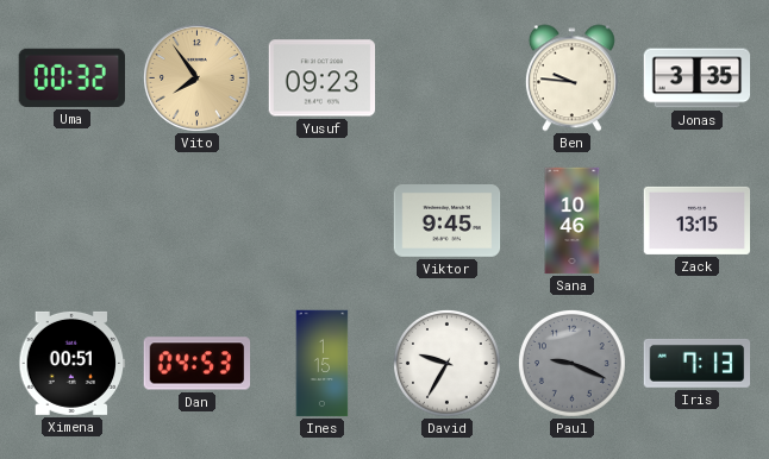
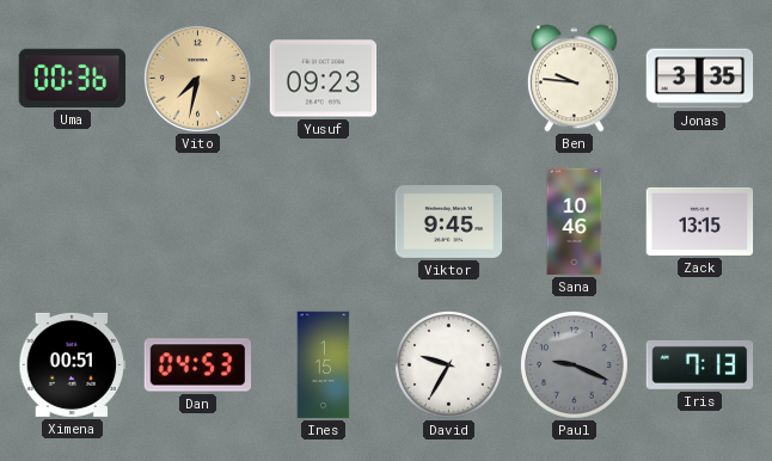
Uma: 00:32 -> 00:36 (73, 78)
Vito: 7:54 -> 7:32 (197, 78)
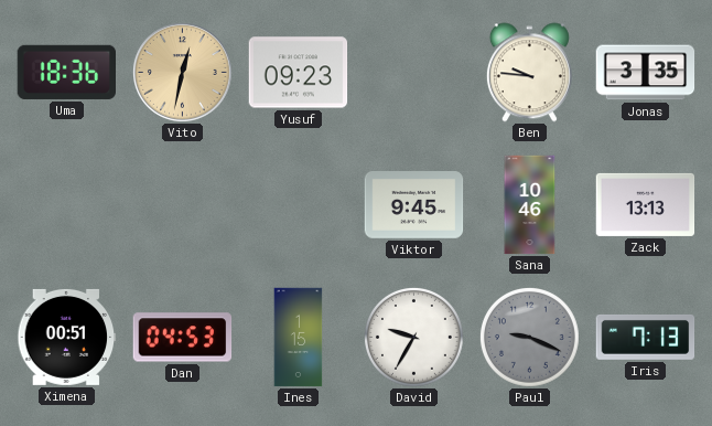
Uma: 00:36 -> 18:36 (67, 72)
Vito: 7:32 -> 12:32 (182, 72)
Zack: 13:15 -> 13:13 (646, 204)
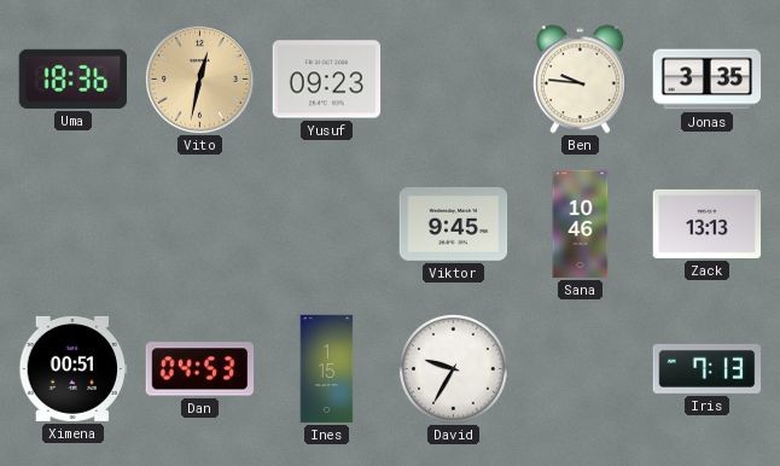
Paul: 9:19 -> none (529, 337)
